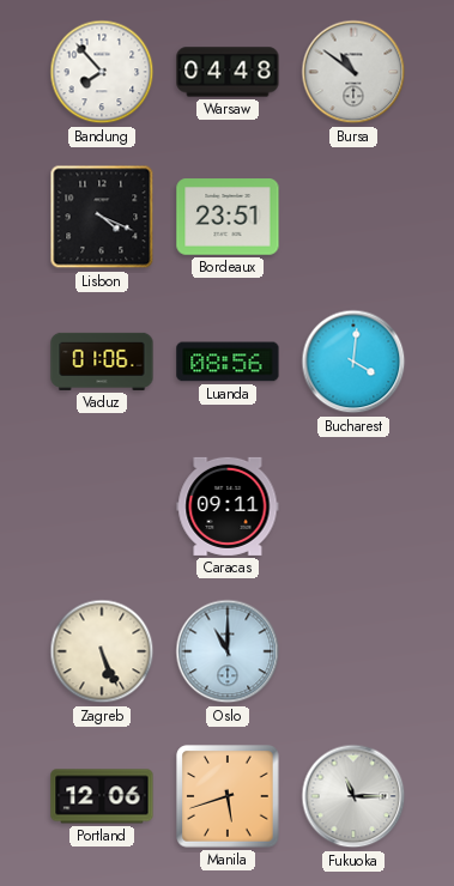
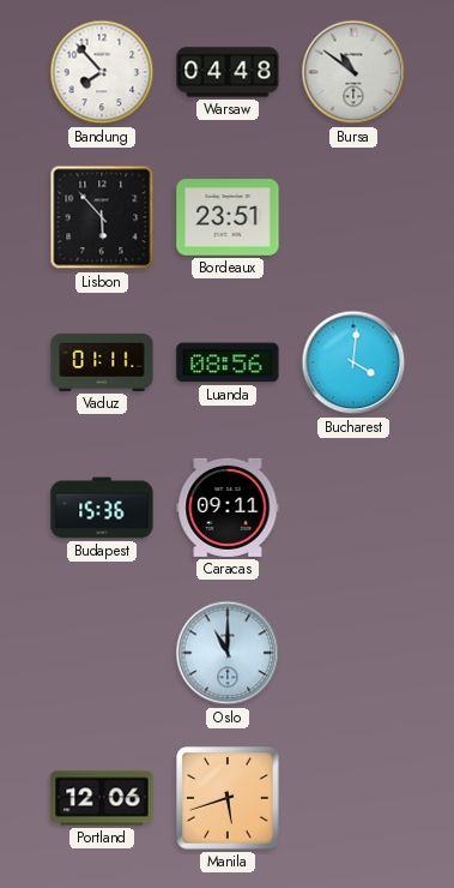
Lisbon: 4:19 -> 5:53 (102, 217)
Vaduz: 01:06 -> 01:11 (102, 362)
Budapest: none -> 15:36 (102, 508)
Zagreb: 5:26 -> none (102, 651)
Fukuoka: 11:15 -> none (353, 796)
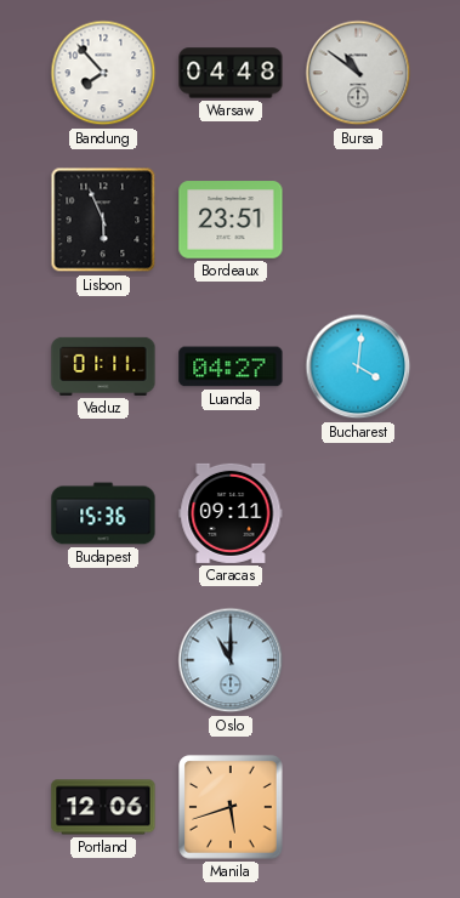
Lisbon: 5:53 -> 5:56 (103, 220)
Luanda: 08:56 -> 04:27 (231, 366)
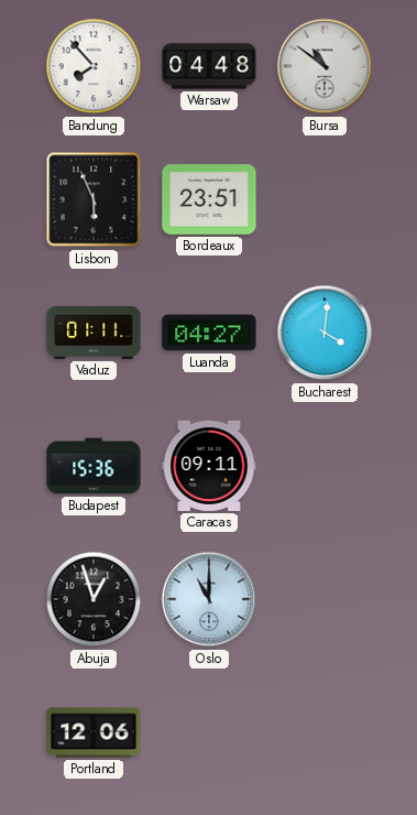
Abuja: none -> 12:57 (94, 599)
Manila: 5:42 -> none (231, 807)
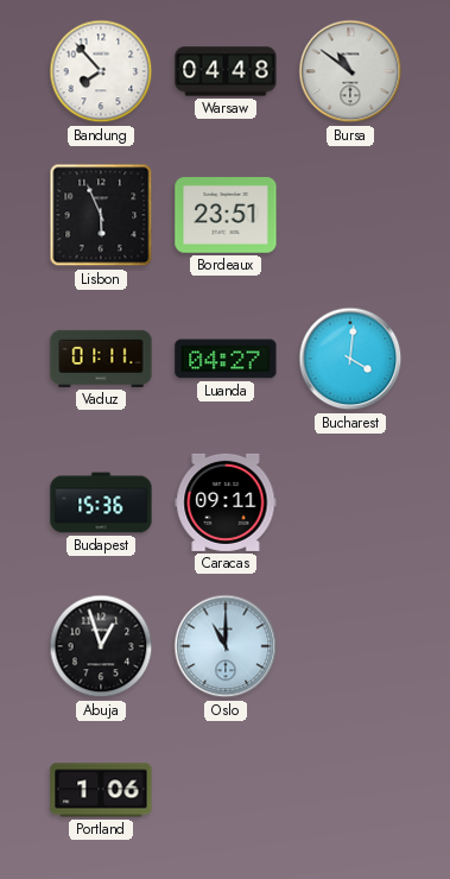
Portland: 12:06 -> 1:06 (101, 790)
